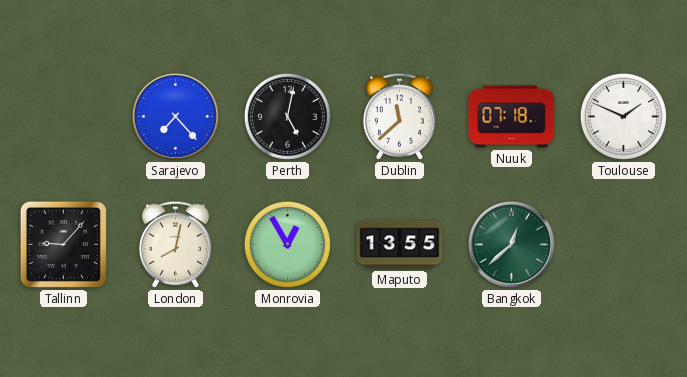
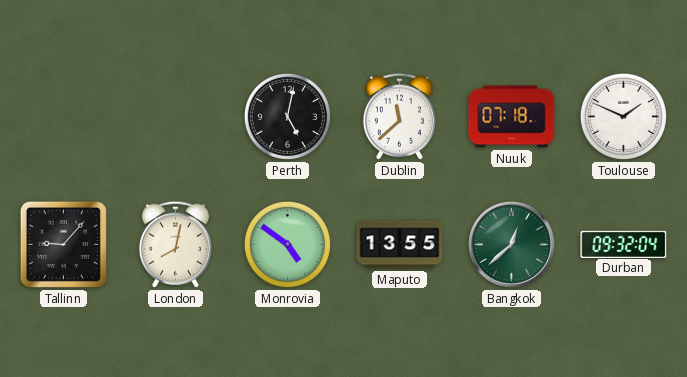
Sarajevo: 7:23 -> none (175, 116)
Monrovia: 12:55 -> 4:51 (287, 244)
Durban: none -> 09:32 (624, 244)
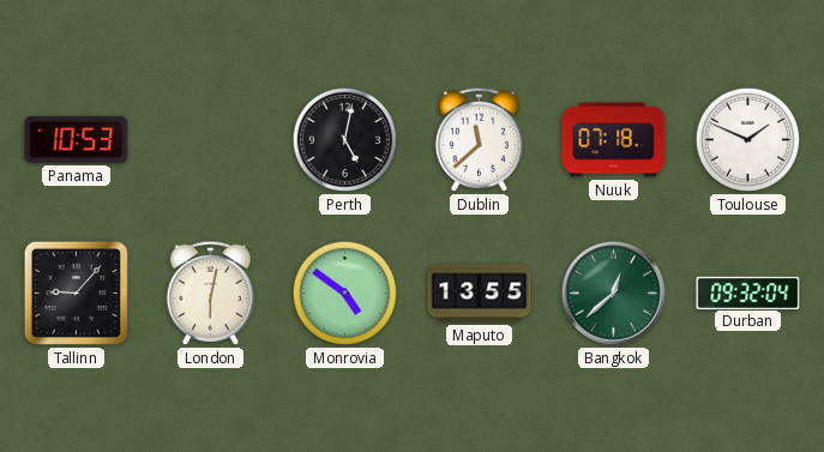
Panama: none -> 10:53 (77, 139)
London: 8:02 -> 6:02 (210, 293)
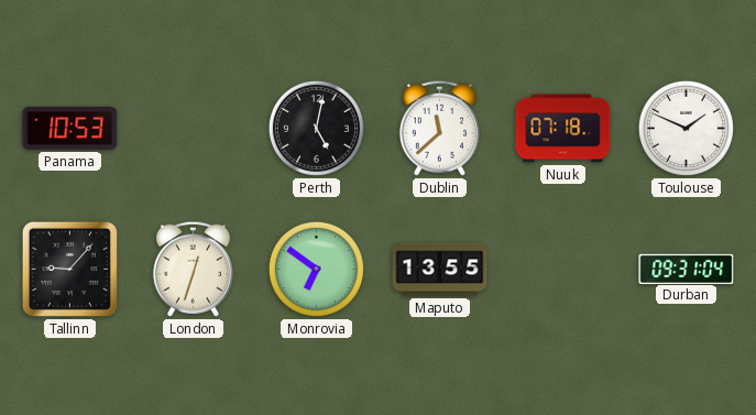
London: 6:02 -> 12:33 (193, 269)
Monrovia: 4:51 -> 6:51 (316, 269)
Bangkok: 12:38 -> none (613, 293)
Durban: 09:32 -> 09:31 (687, 269)
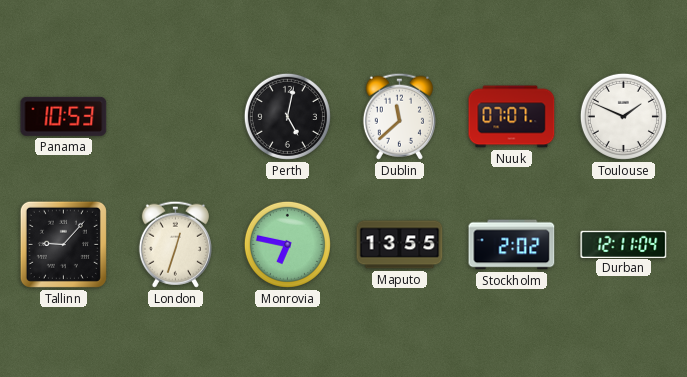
Nuuk: 07:18 -> 07:07 (512, 117)
Monrovia: 6:51 -> 6:47 (287, 244)
Stockholm: none -> 2:02 (512, 245)
Durban: 09:31 -> 12:11 (624, 244)
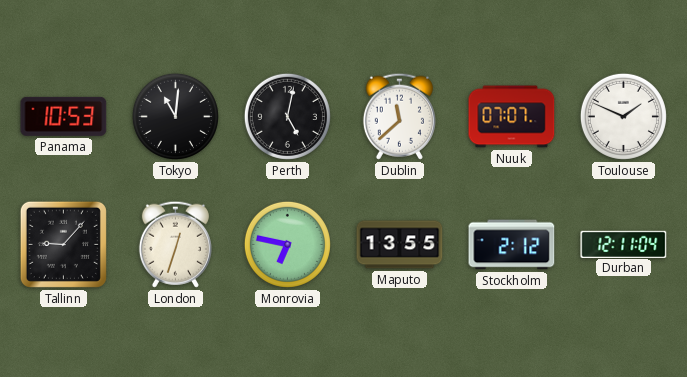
Tokyo: none -> 11:01 (175, 116)
Stockholm: 2:02 -> 2:12 (512, 245)
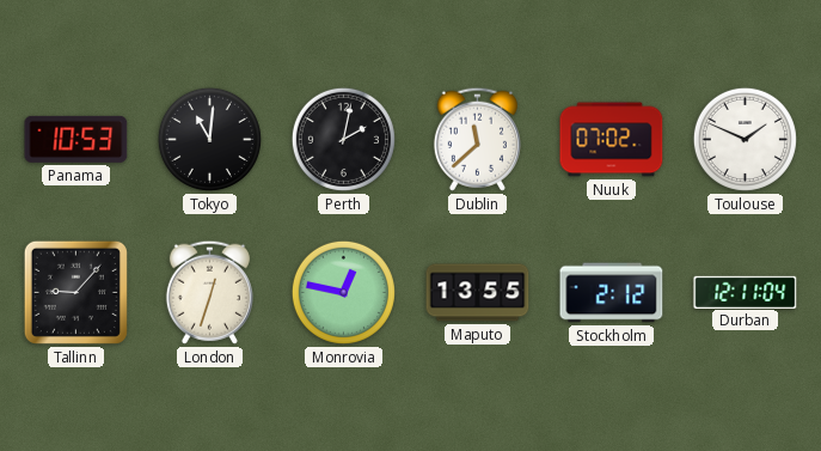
Perth: 5:02 -> 2:02 (343, 139)
Nuuk: 07:07 -> 07:02 (612, 140)
Monrovia: 6:47 -> 12:47 (343, 292)
